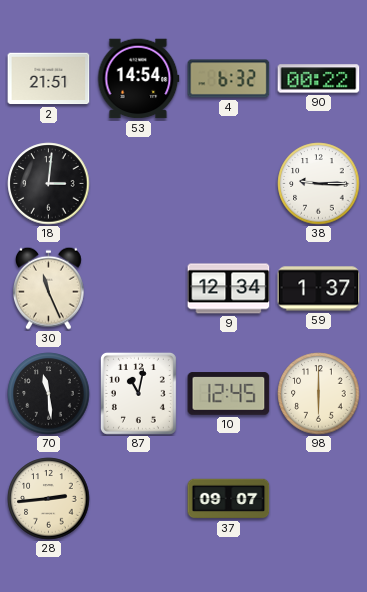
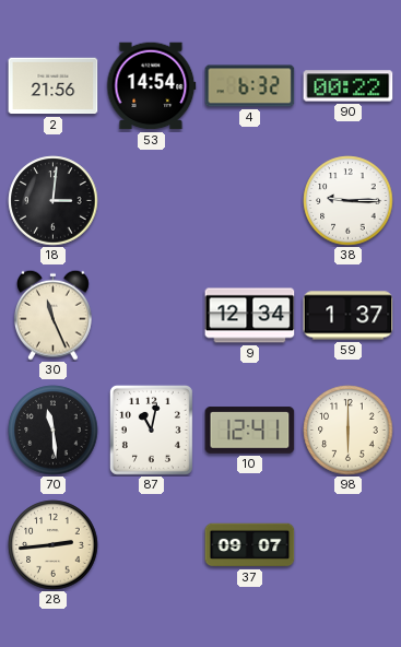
2: 21:51 -> 21:56 (54, 86)
10: 12:45 -> 12:41 (250, 431)
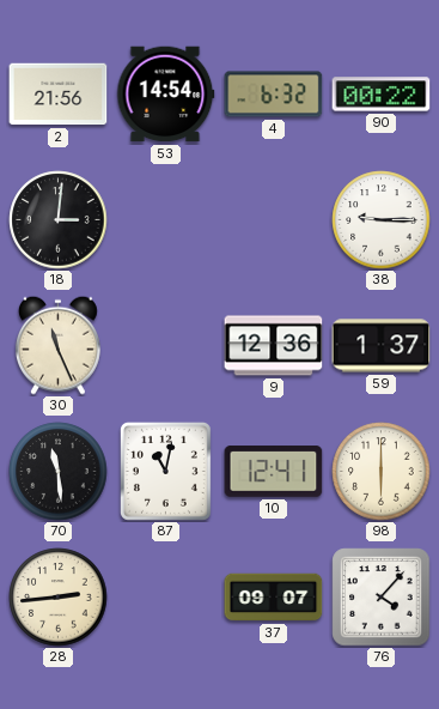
9: 12:34 -> 12:36 (274, 346)
76: none -> 4:07 (382, 598)
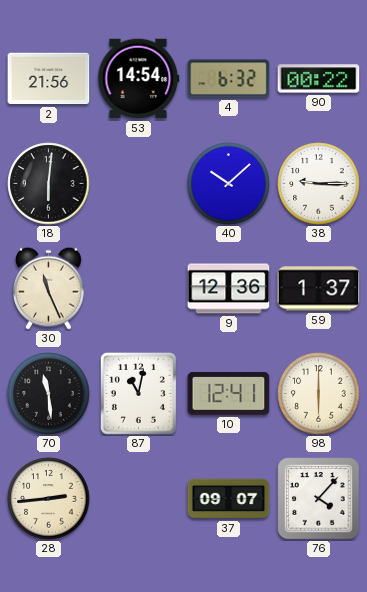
18: 3:01 -> 6:01 (49, 184)
40: none -> 10:08 (229, 184)
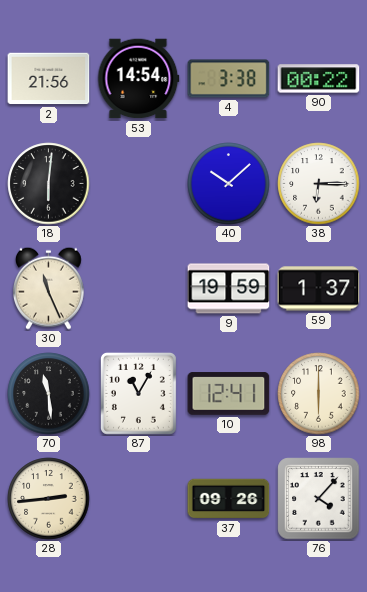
4: 6:32 -> 3:38 (229, 79)
38: 9:15 -> 6:15 (319, 184)
9: 12:36 -> 19:59 (229, 289)
87: 11:02 -> 11:05 (138, 393)
37: 09:07 -> 09:26 (229, 499)
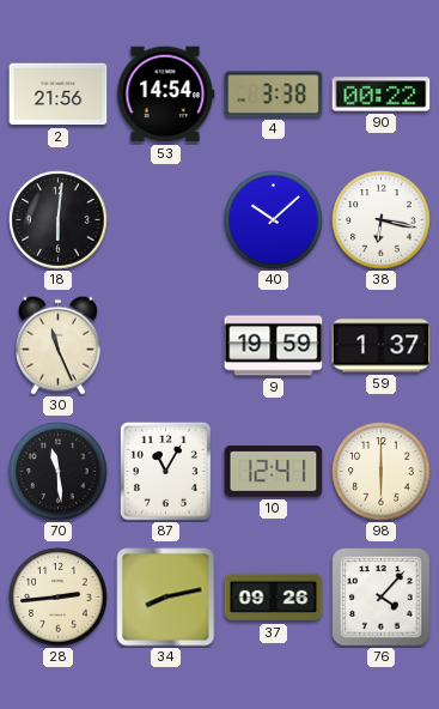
38: 6:15 -> 6:17 (382, 220)
34: none -> 8:13 (166, 598)
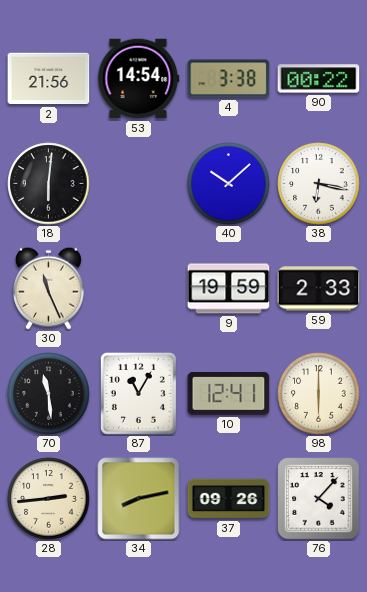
59: 1:37 -> 2:33 (319, 289)
